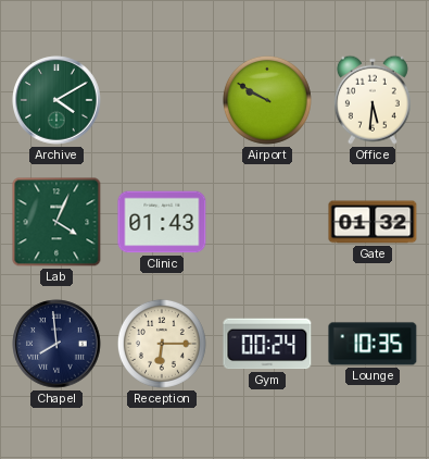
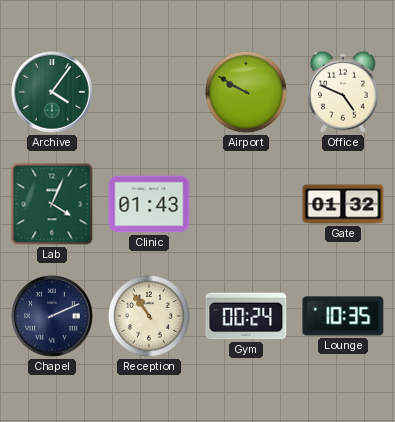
Archive: 4:10 -> 4:06 (52, 92)
Office: 5:31 -> 4:49 (343, 92)
Chapel: 7:59 -> 2:11 (52, 316)
Reception: 6:15 -> 10:54 (149, 316)
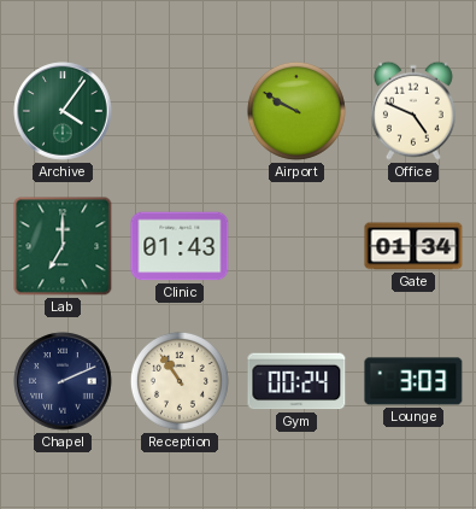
Lab: 4:04 -> 7:00 (63, 246)
Gate: 01:32 -> 01:34 (413, 246)
Lounge: 10:35 -> 3:03 (413, 381)
